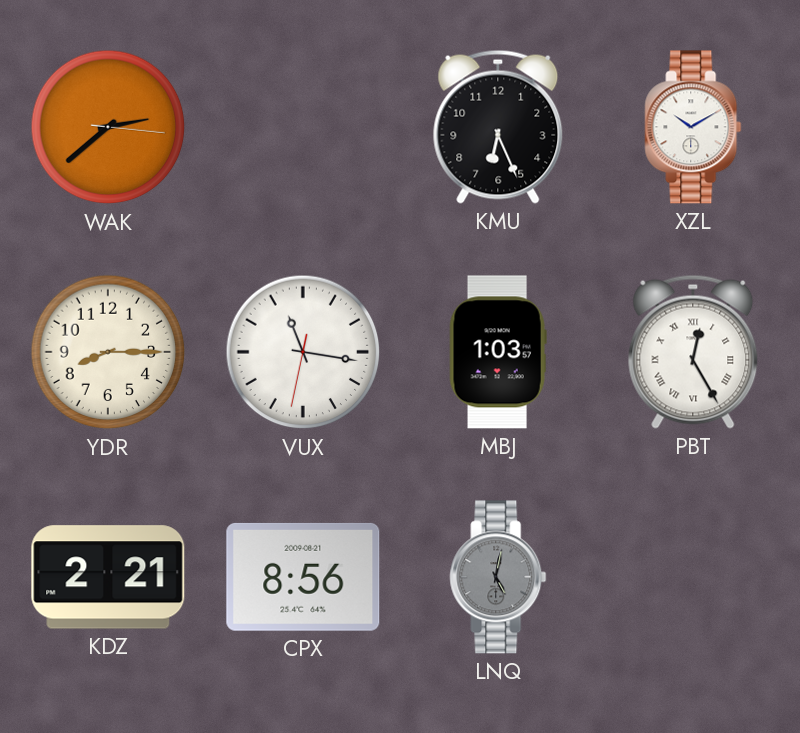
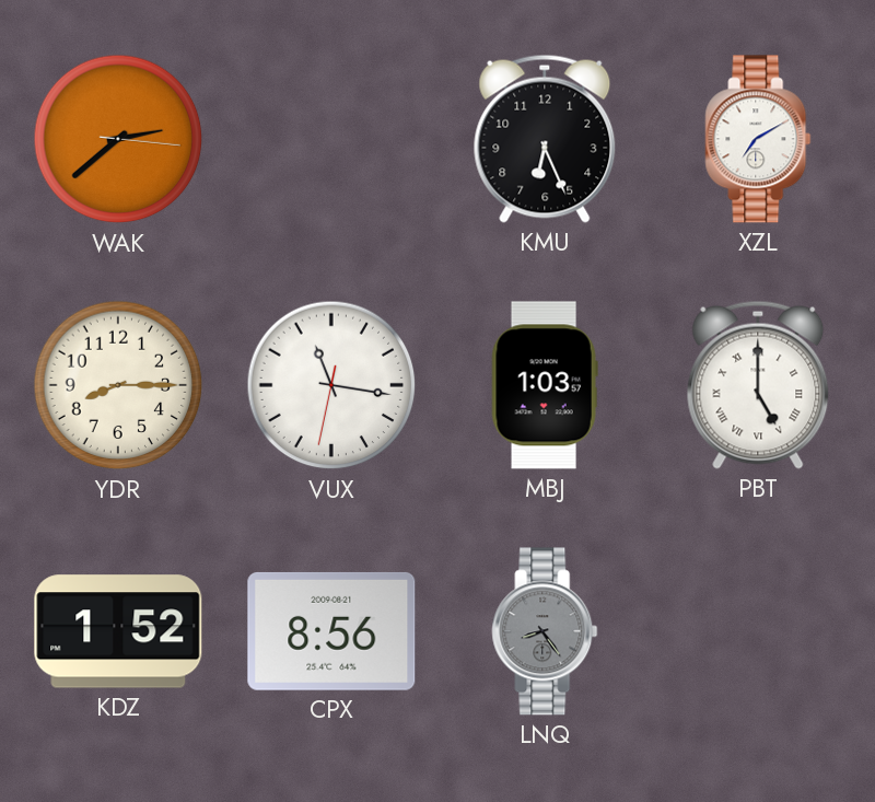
XZL: 10:10 -> 7:10 (758, 139)
PBT: 12:25 -> 5:00 (758, 385)
KDZ: 2:21 -> 1:52 (118, 631)
LNQ: 5:02 -> 8:24 (545, 631)
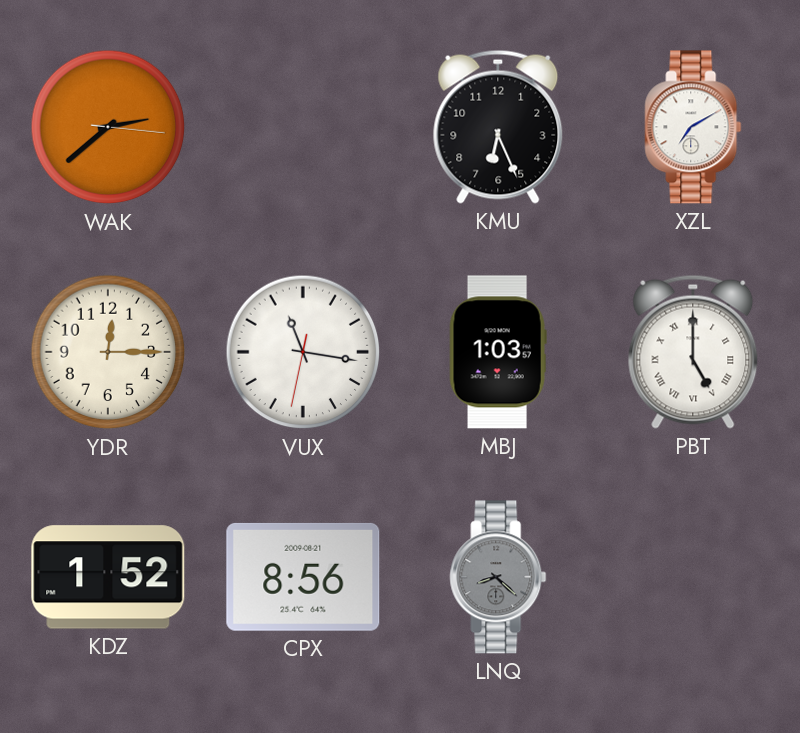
YDR: 8:15 -> 12:15 (108, 352)
LNQ: 8:24 -> 8:22 (498, 577)
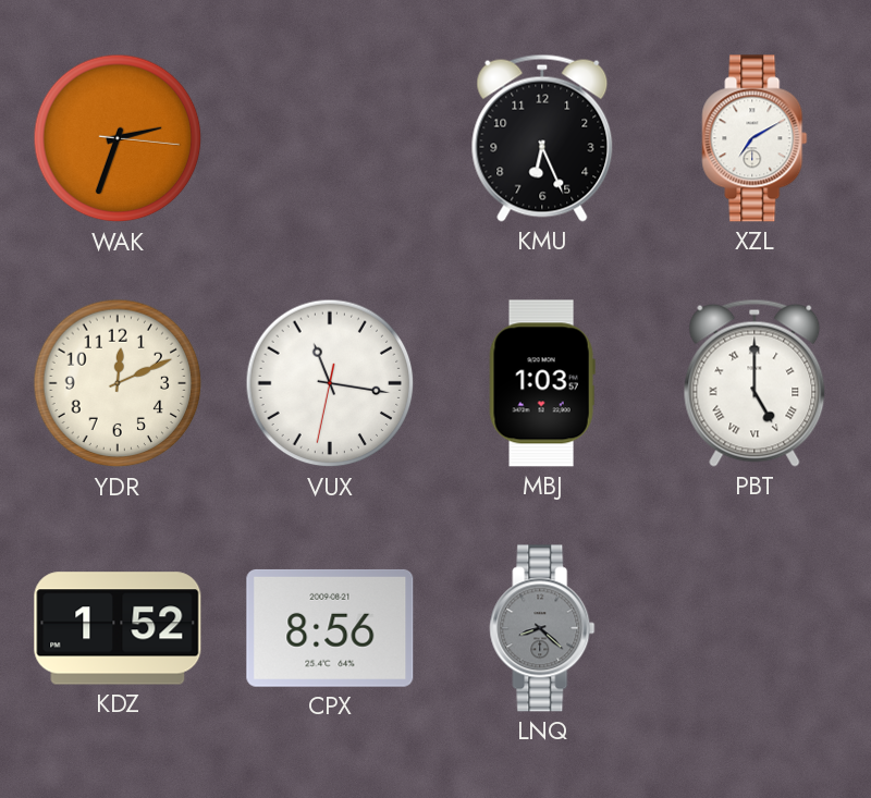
WAK: 2:38 -> 2:33 (118, 138)
YDR: 12:15 -> 12:11 (118, 383)
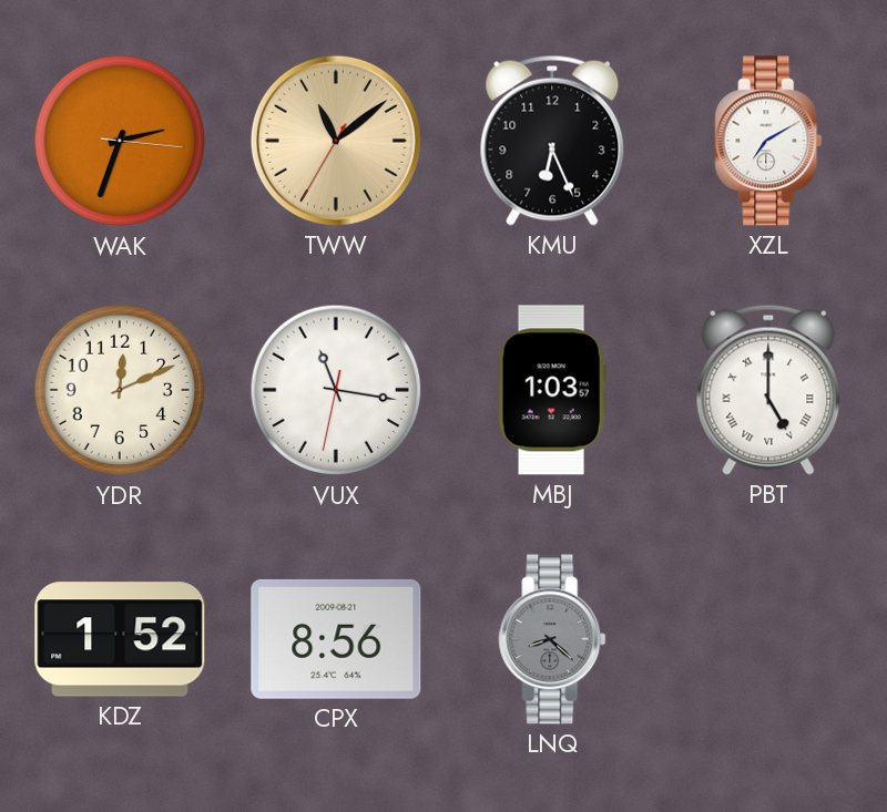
TWW: none -> 11:08 (336, 141)
